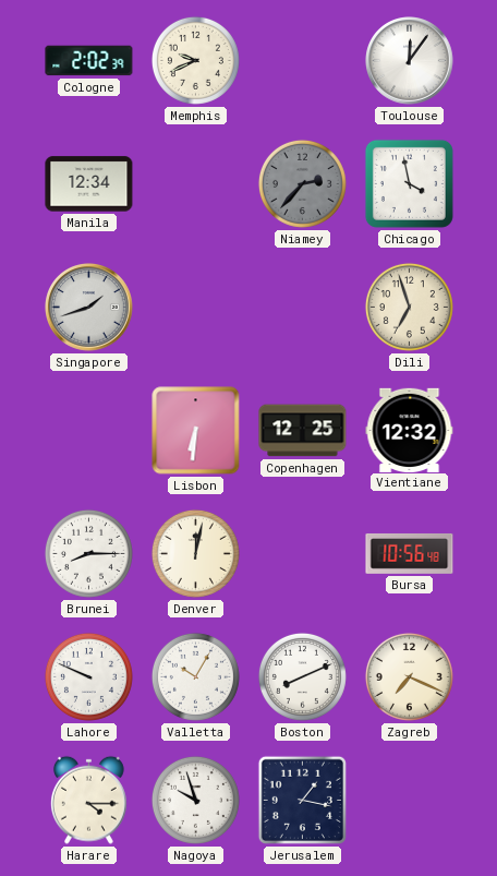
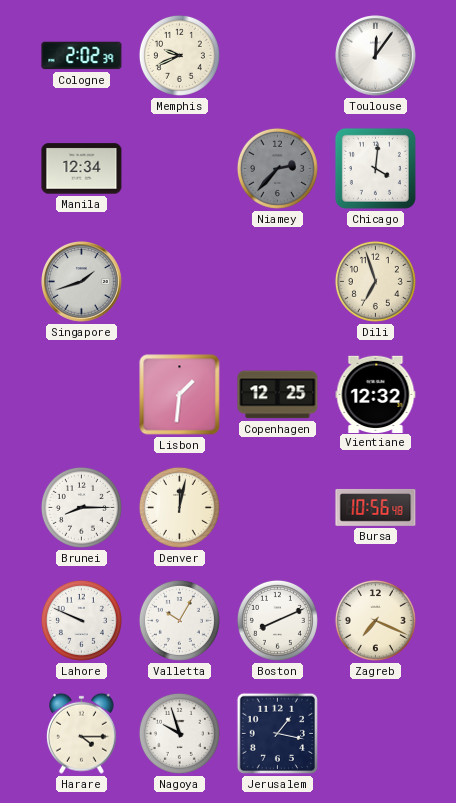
Chicago: 3:58 -> 4:01 (375, 168)
Lisbon: 6:31 -> 1:31 (180, 395)
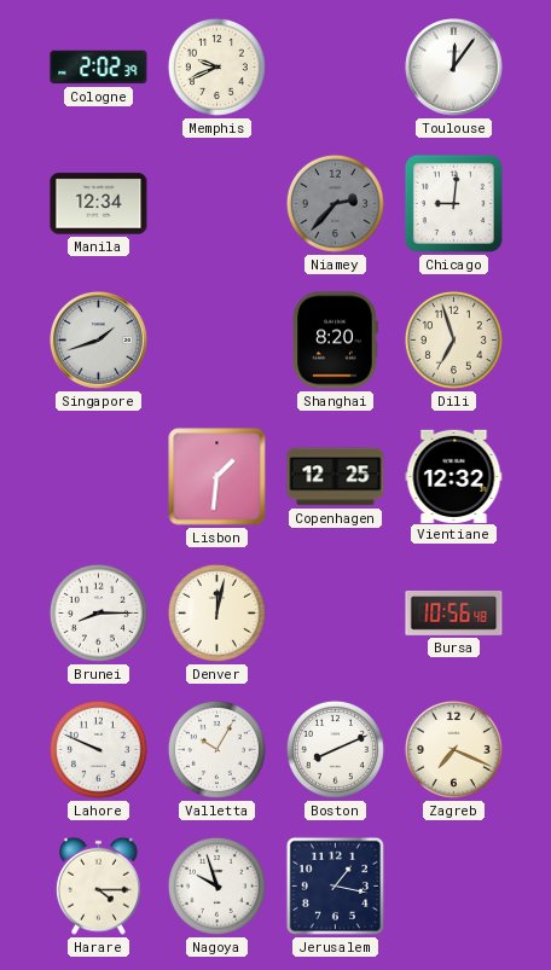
Chicago: 4:01 -> 9:01 (453, 203)
Shanghai: none -> 8:20 (335, 341)
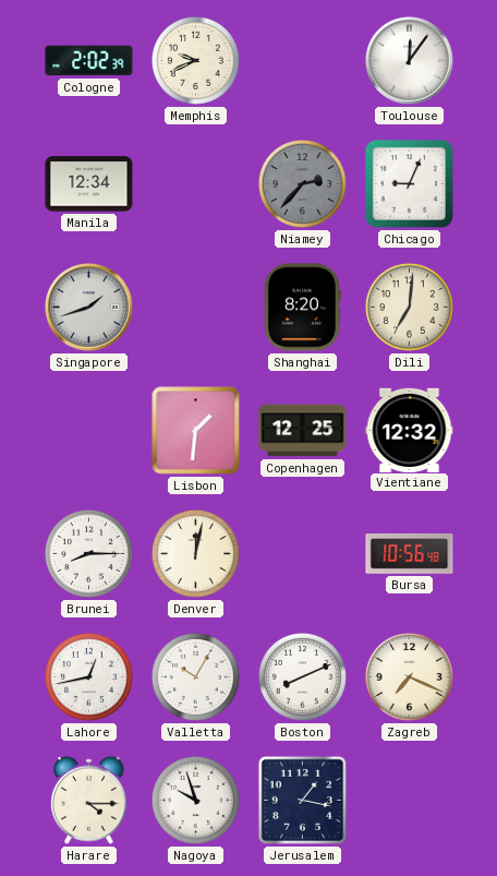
Chicago: 9:01 -> 9:04 (409, 183)
Dili: 6:57 -> 7:01 (409, 307)
Lahore: 9:49 -> 12:43 (88, 676)
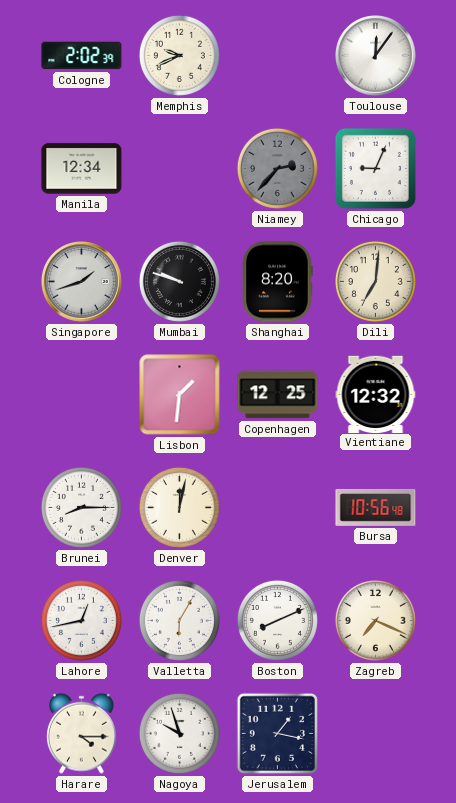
Mumbai: none -> 9:48 (179, 281)
Valletta: 10:05 -> 6:05 (179, 620)
